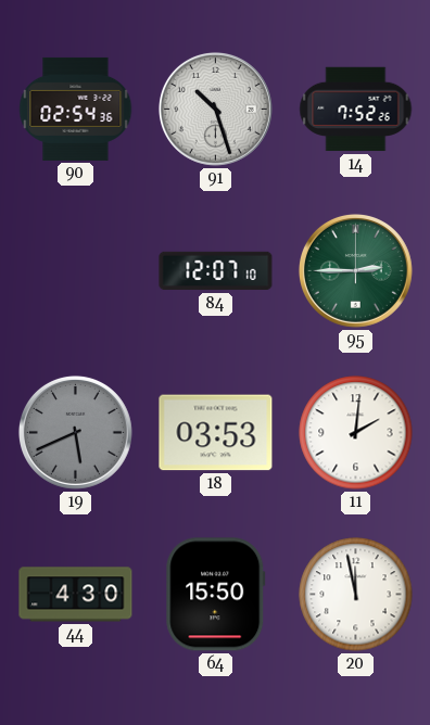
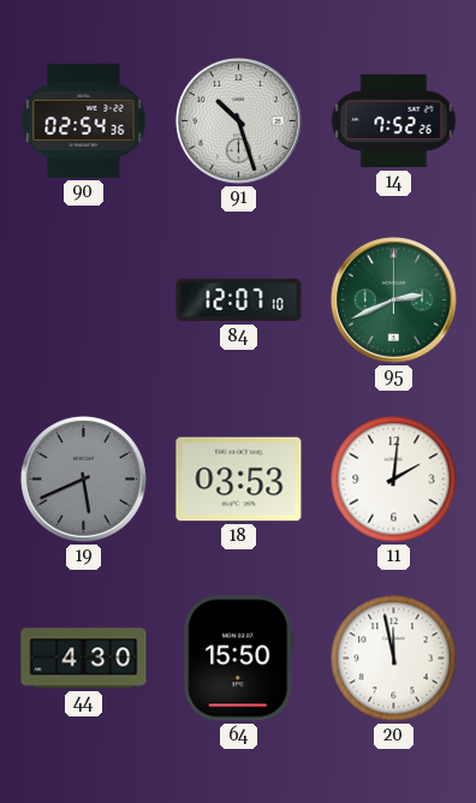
95: 2:45 -> 2:41 (393, 299)
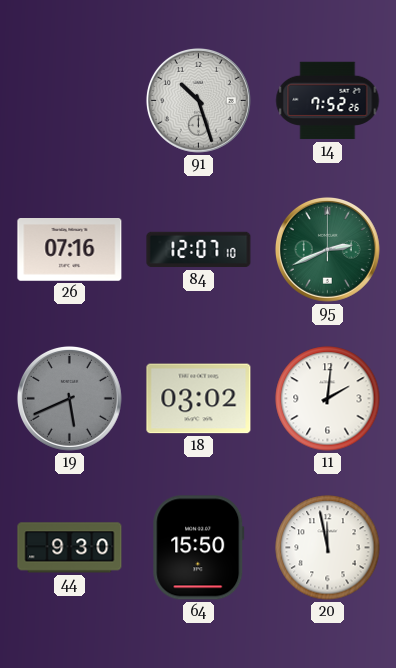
90: 02:54 -> none (84, 120)
26: none -> 07:16 (70, 250)
18: 03:53 -> 03:02 (199, 399)
44: 4:30 -> 9:30 (70, 548)
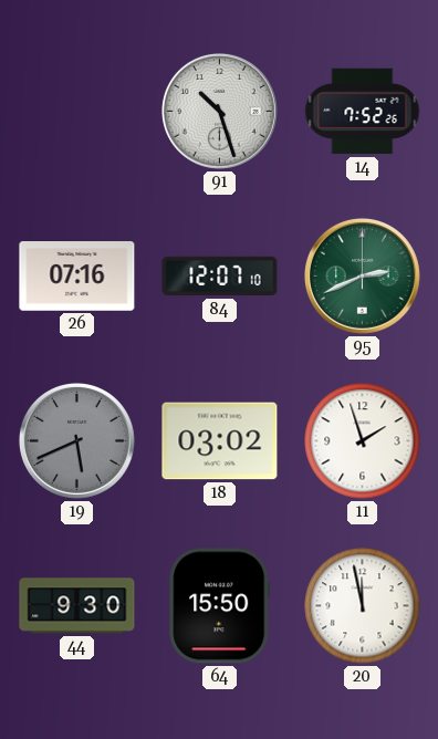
11: 2:01 -> 1:57 (363, 441)
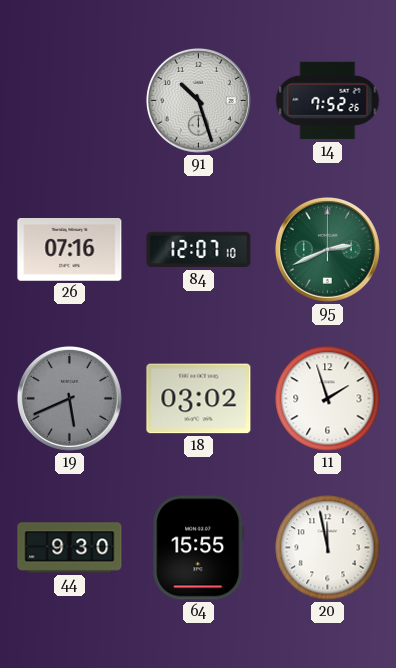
64: 15:50 -> 15:55 (199, 548)
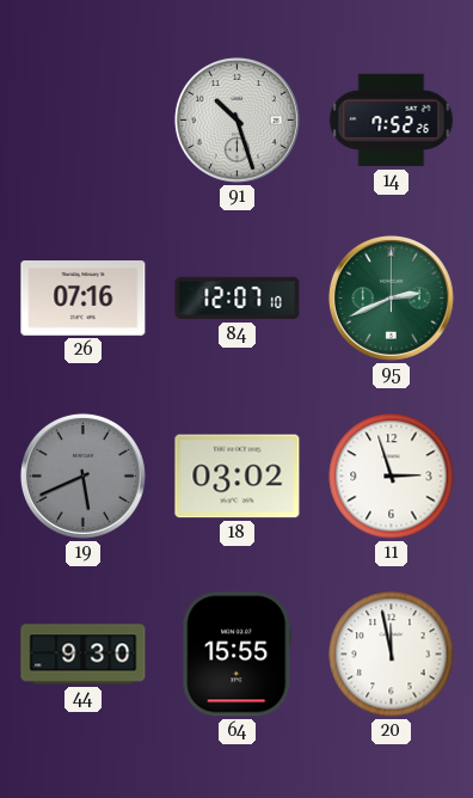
11: 1:57 -> 2:57 (392, 477)
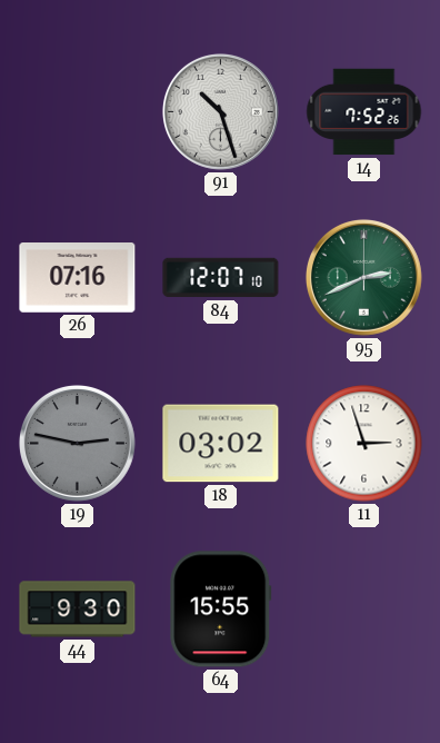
19: 5:41 -> 2:47 (77, 443)
20: 11:58 -> none (392, 655)
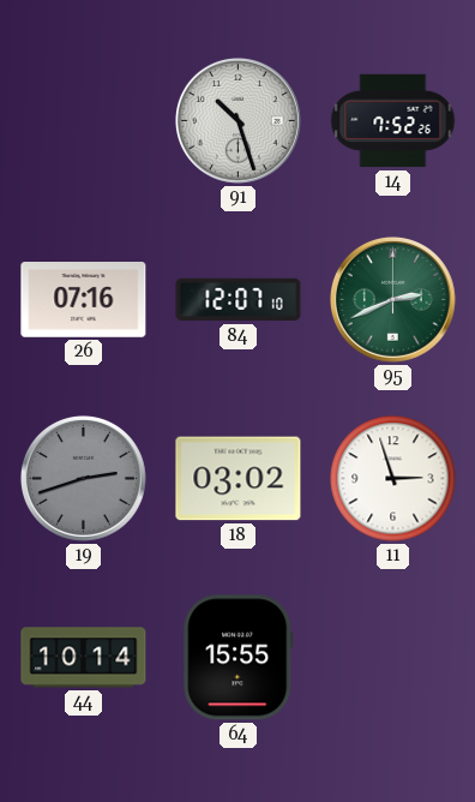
19: 2:47 -> 2:42 (83, 478)
44: 9:30 -> 10:14 (84, 658)
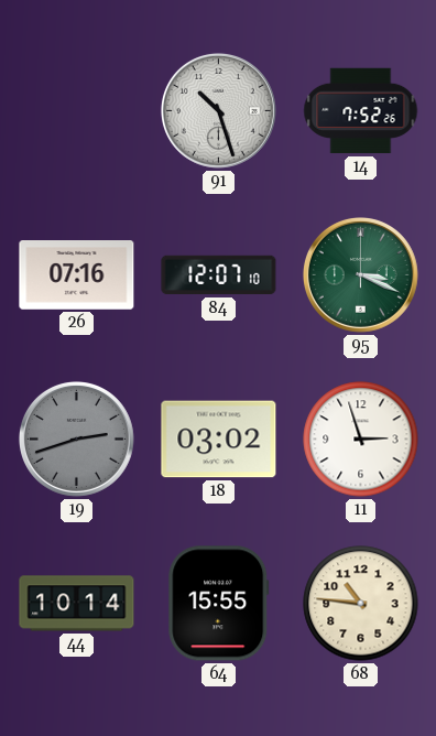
95: 2:41 -> 3:19 (360, 274)
68: none -> 10:46 (361, 604)
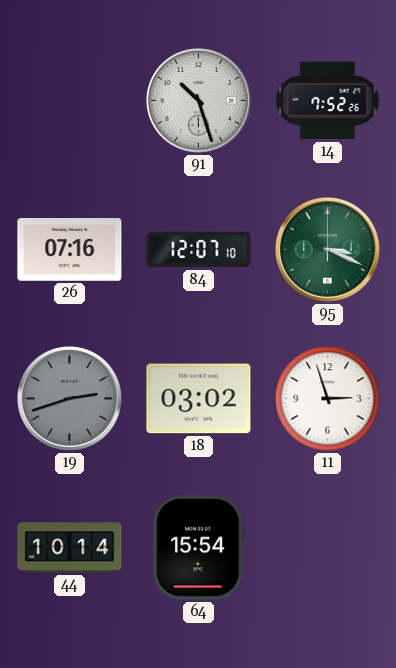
64: 15:55 -> 15:54 (199, 548)
68: 10:46 -> none (361, 604)
